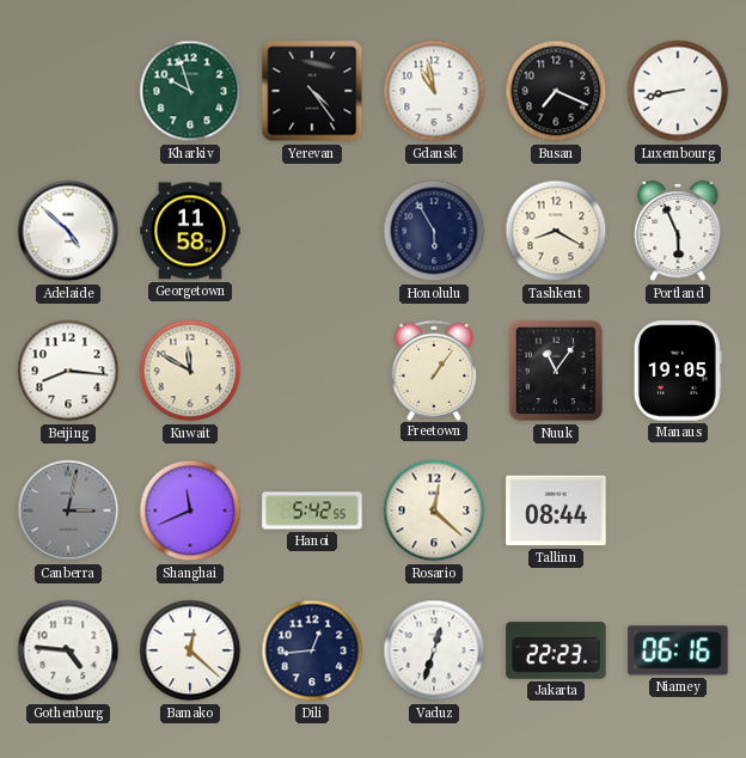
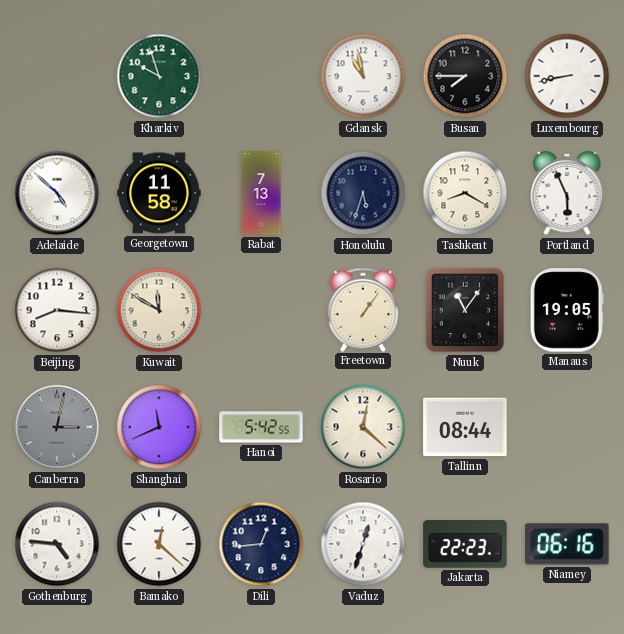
Yerevan: 4:24 -> none (312, 91)
Busan: 7:19 -> 7:45 (465, 76)
Rabat: none -> 7:13 (261, 193)
Honolulu: 5:55 -> 5:33 (363, 193)
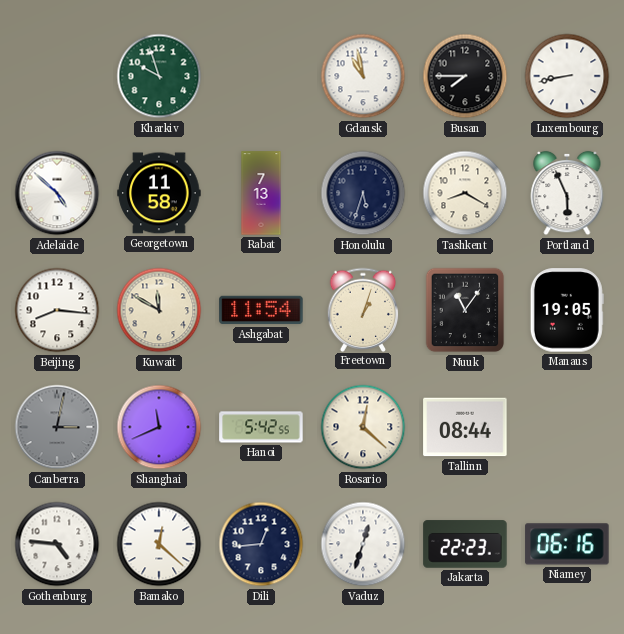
Ashgabat: none -> 11:54 (261, 310)
Freetown: 1:06 -> 1:03 (363, 309)
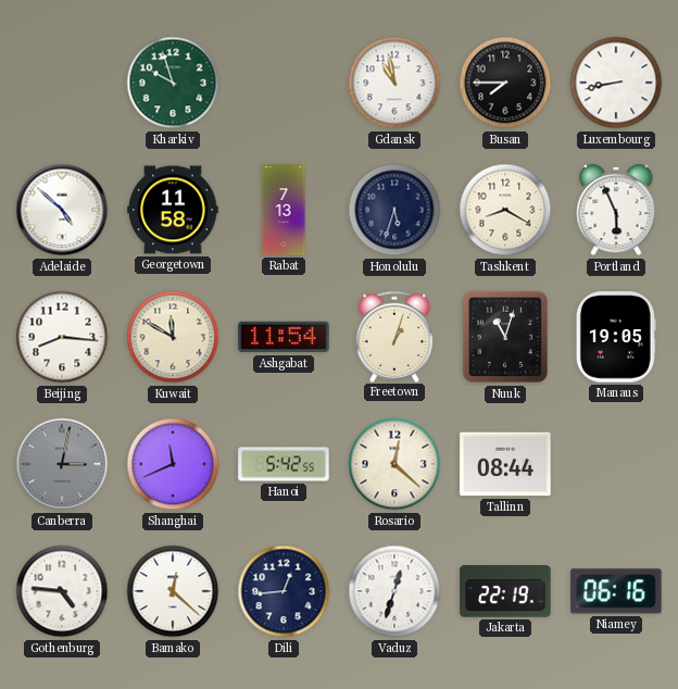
Nuuk: 11:06 -> 11:03 (505, 337)
Jakarta: 22:23 -> 22:19 (505, 591)
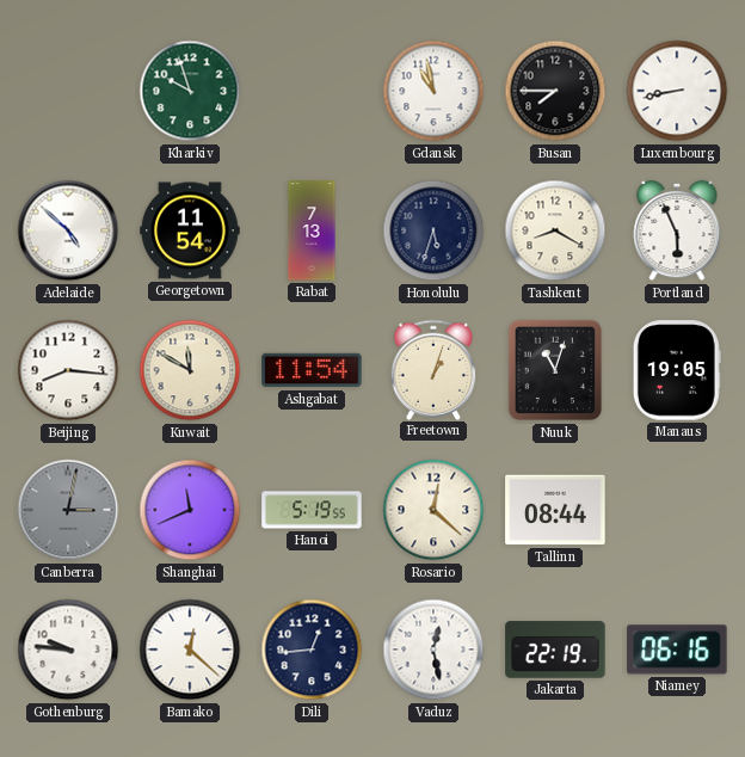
Georgetown: 11:58 -> 11:54 (190, 230)
Hanoi: 5:42 -> 5:19 (312, 510)
Gothenburg: 4:46 -> 9:46 (68, 650)
Vaduz: 12:33 -> 12:28 (433, 650)
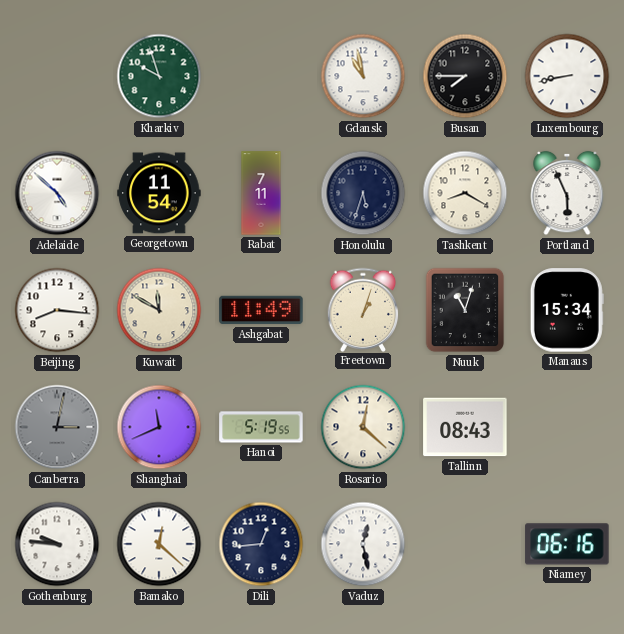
Rabat: 7:13 -> 7:11 (261, 193)
Ashgabat: 11:54 -> 11:49 (261, 310)
Manaus: 19:05 -> 15:34 (567, 310)
Tallinn: 08:44 -> 08:43 (465, 427)
Jakarta: 22:19 -> none (555, 650)
